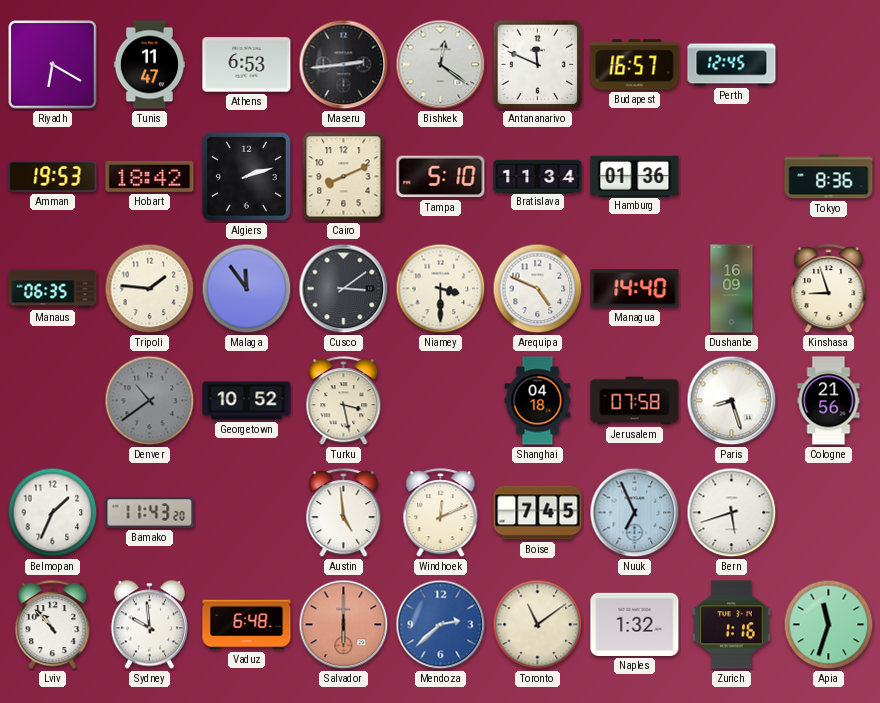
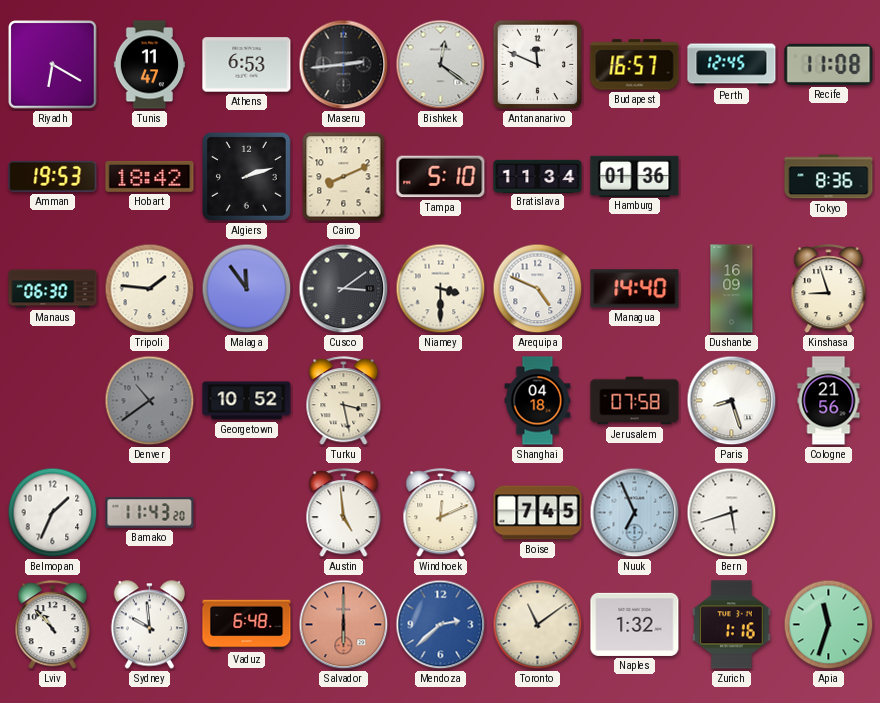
Recife: none -> 11:08 (829, 64)
Manaus: 06:35 -> 06:30 (53, 289)
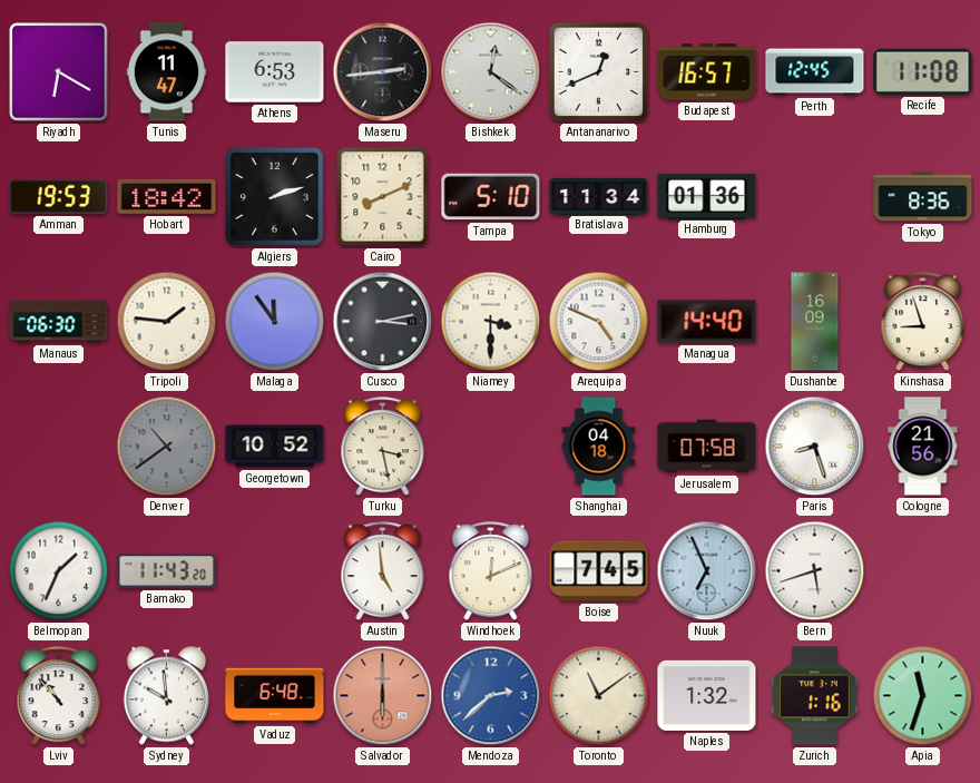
Antananarivo: 11:49 -> 12:41 (599, 72)
Cusco: 3:09 -> 3:13 (383, 322)
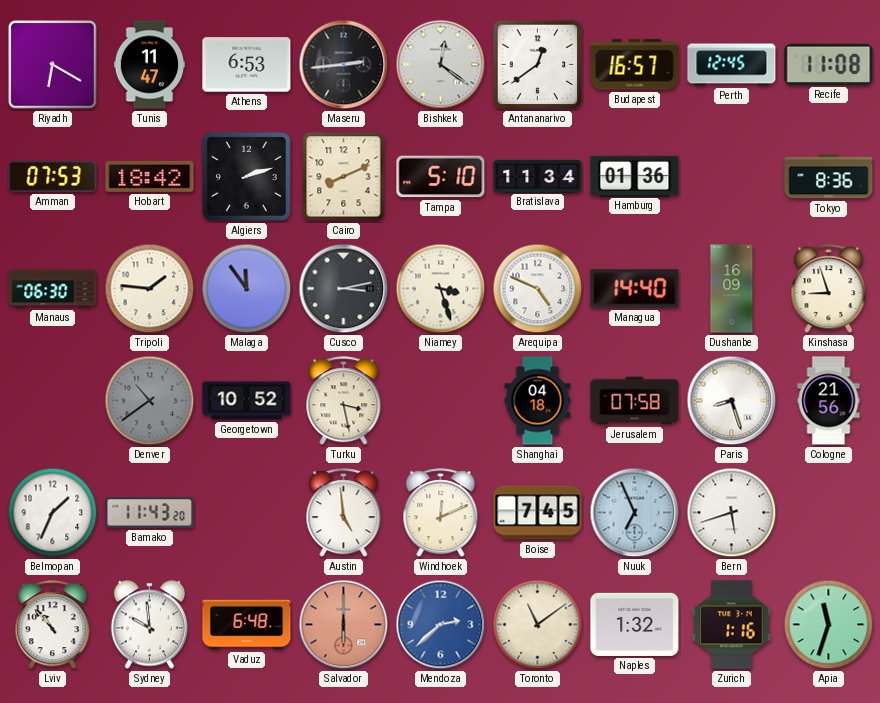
Antananarivo: 12:41 -> 12:39 (538, 65)
Amman: 19:53 -> 07:53 (53, 176)
Niamey: 3:30 -> 3:27 (441, 289)
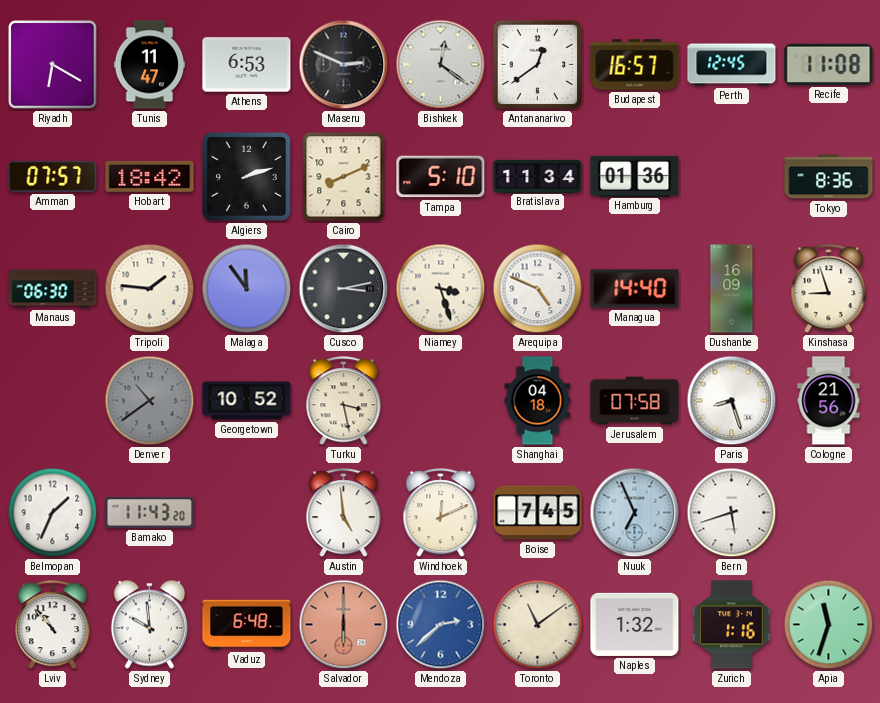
Maseru: 2:44 -> 2:49 (344, 65)
Amman: 07:53 -> 07:57 (53, 176)
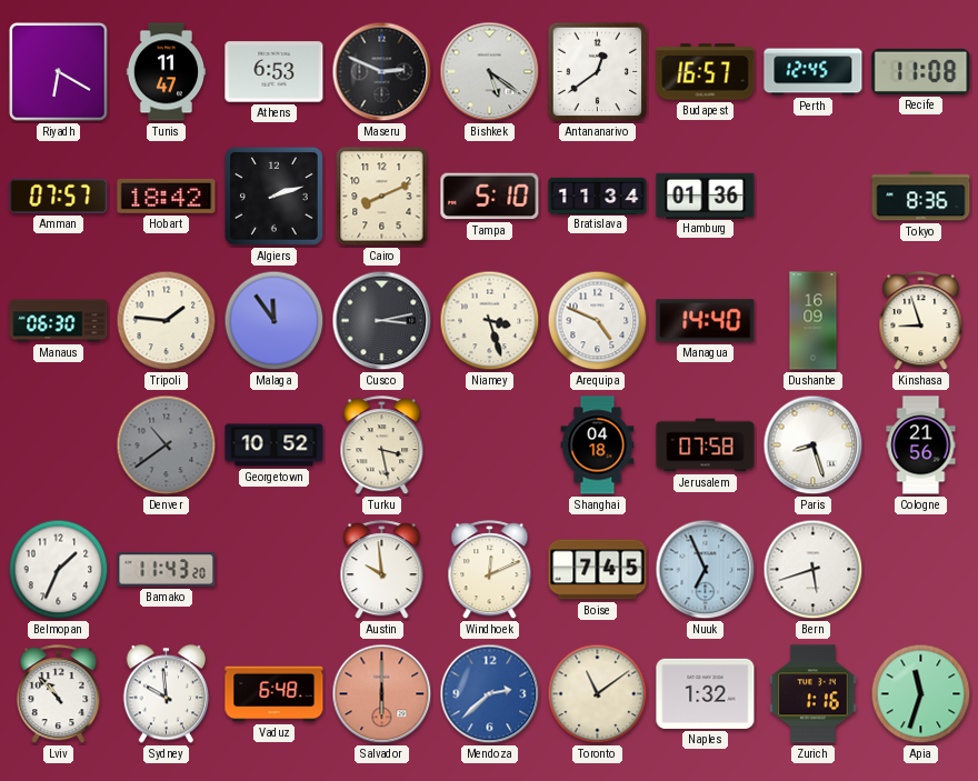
Bishkek: 12:21 -> 5:21 (490, 72)
Austin: 4:59 -> 9:59 (382, 570)
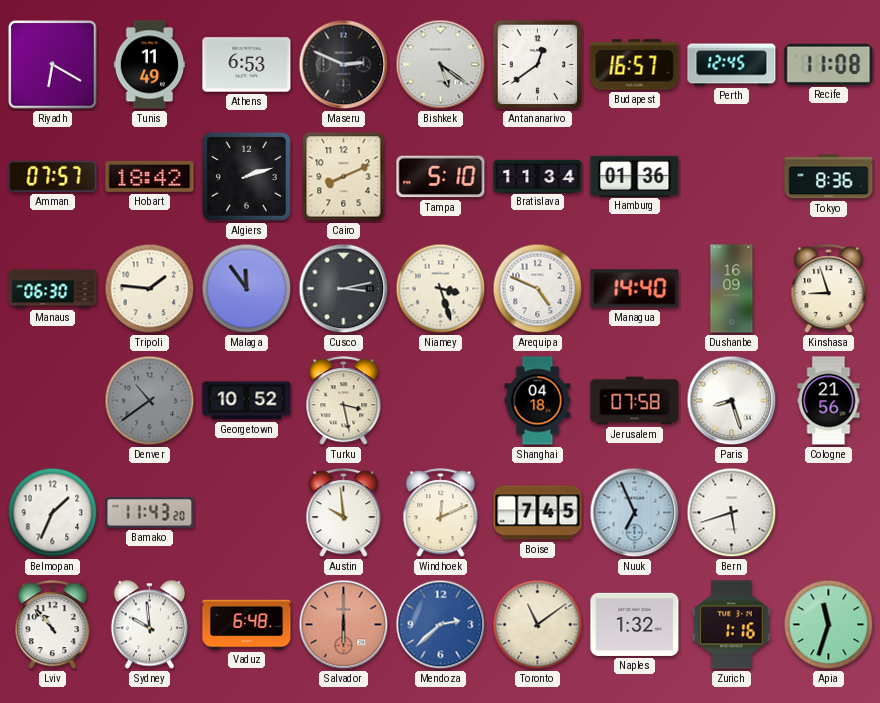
Tunis: 11:47 -> 11:49 (149, 65)
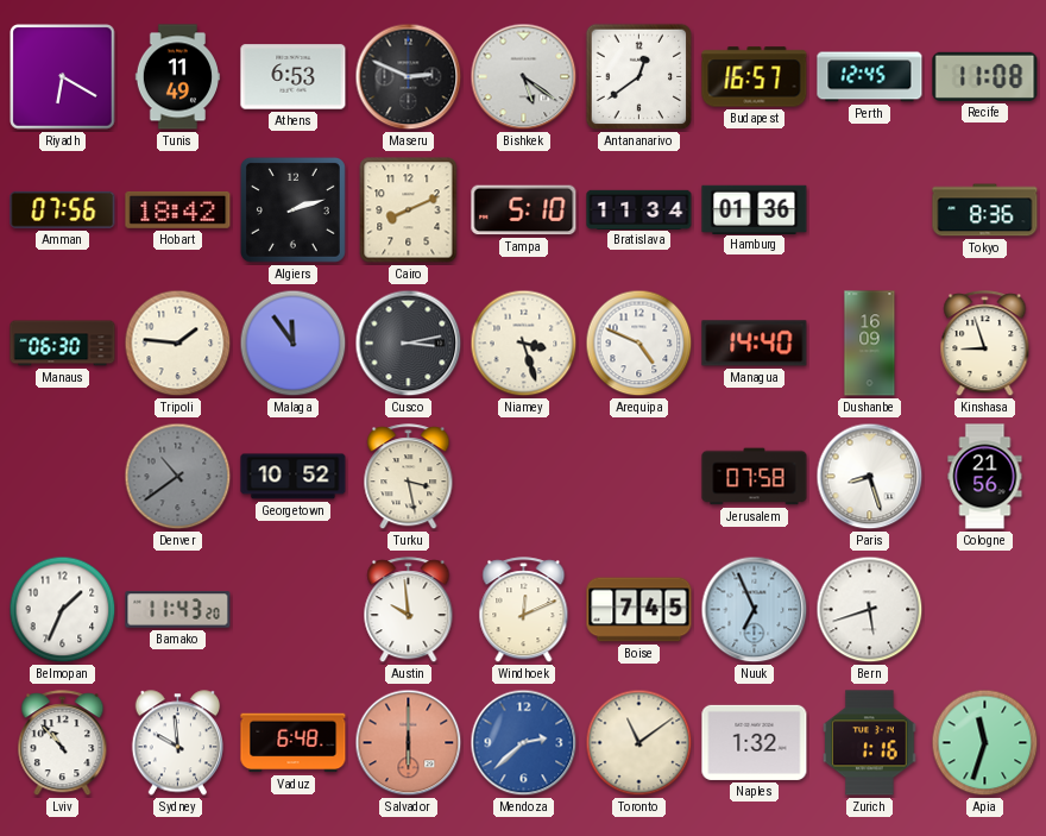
Amman: 07:57 -> 07:56 (63, 209)
Shanghai: 04:18 -> none (538, 401)
